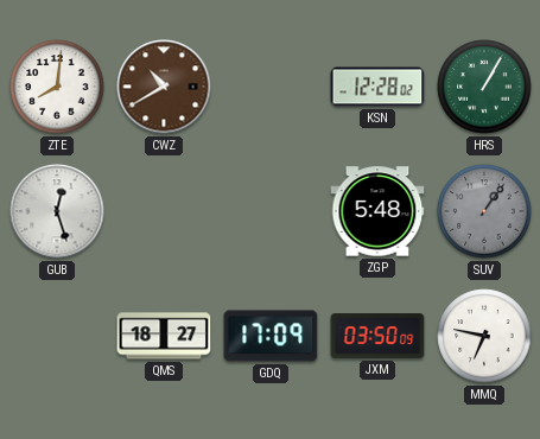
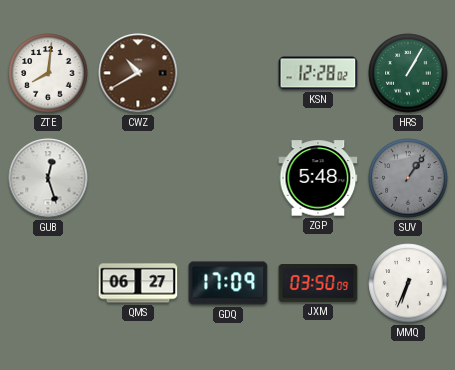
QMS: 18:27 -> 06:27 (138, 283)
MMQ: 6:47 -> 6:34 (408, 283)
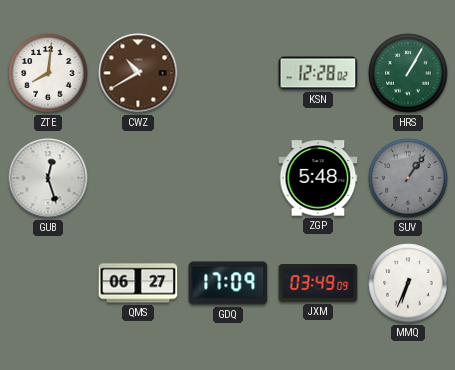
JXM: 03:50 -> 03:49 (318, 284)
